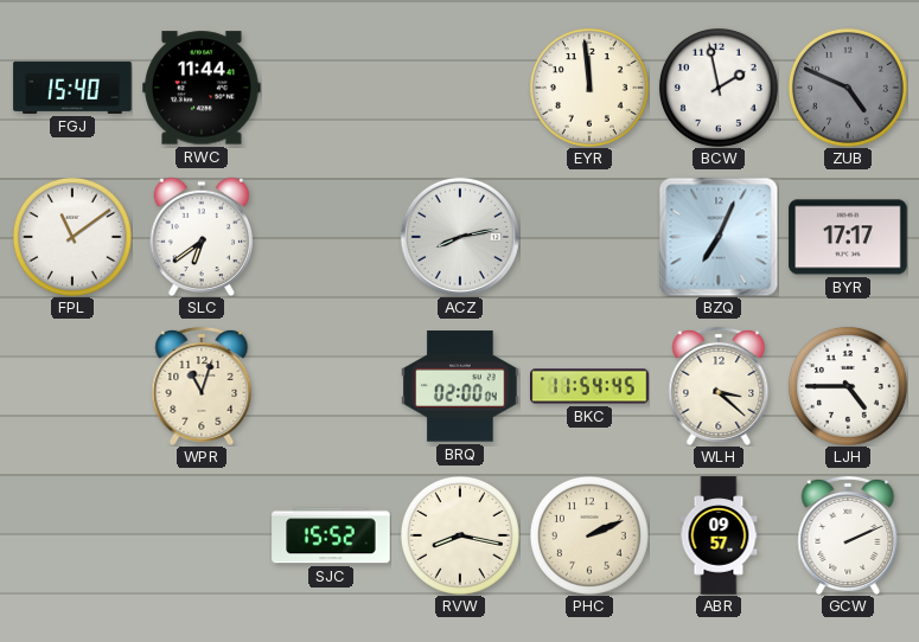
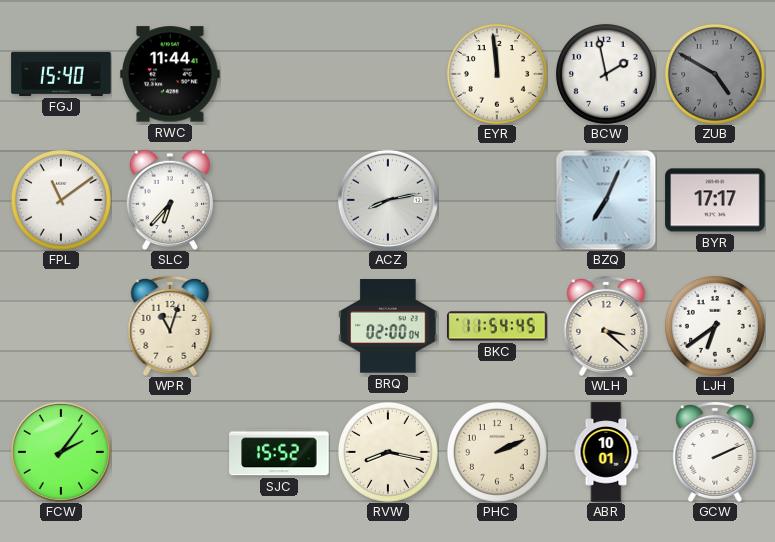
ZUB: 4:49 -> 4:50 (715, 74)
SLC: 6:39 -> 6:37 (170, 200)
LJH: 4:45 -> 6:39 (715, 326)
FCW: none -> 2:06 (61, 452)
ABR: 09:57 -> 10:01 (606, 452)
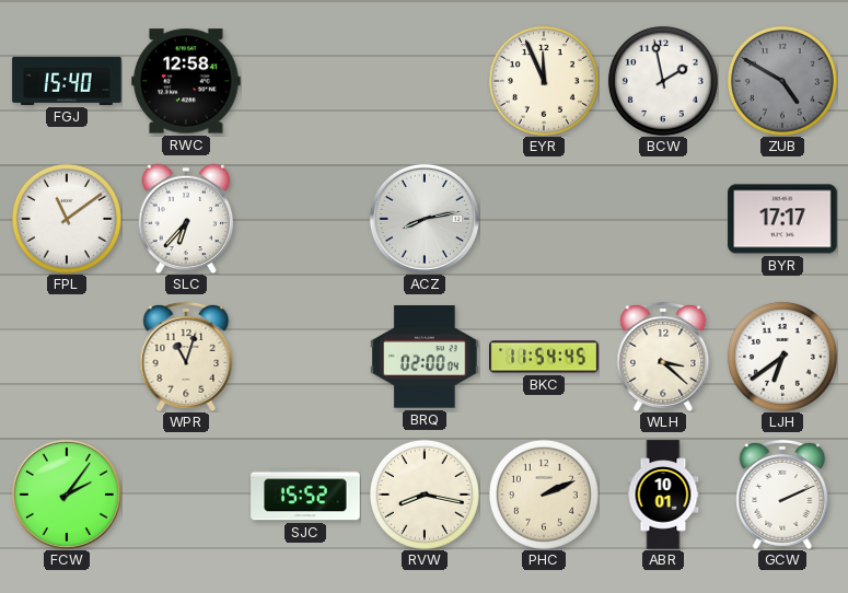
RWC: 11:44 -> 12:58 (186, 81)
EYR: 11:59 -> 11:56 (544, 81)
BZQ: 7:04 -> none (606, 200)
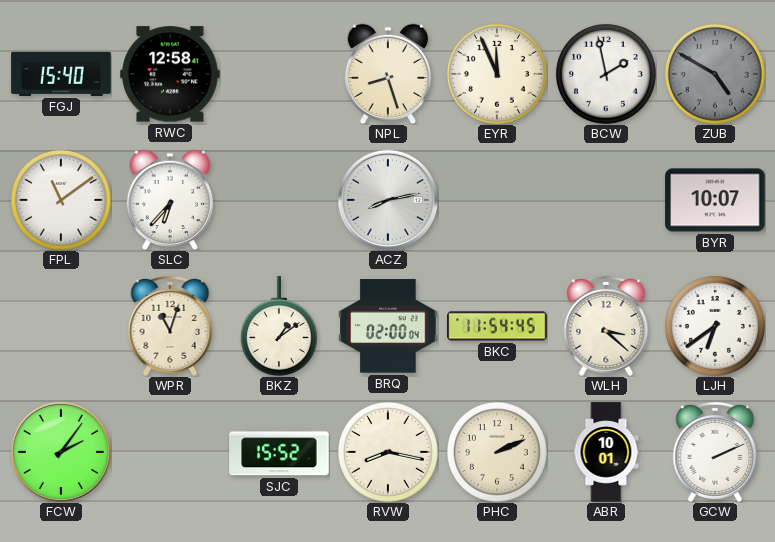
NPL: none -> 8:27 (388, 74)
BYR: 17:17 -> 10:07 (715, 200)
BKZ: none -> 1:09 (279, 326)
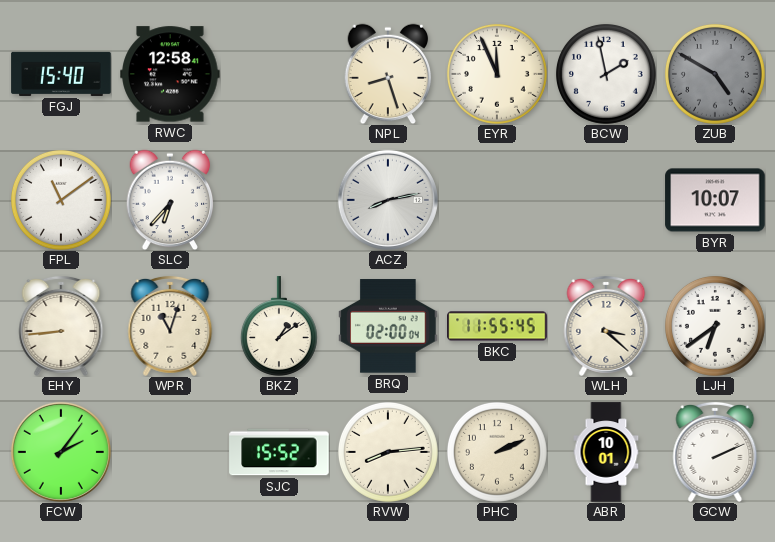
EHY: none -> 8:44 (61, 326)
BKC: 11:54 -> 11:55 (497, 326)
RVW: 8:17 -> 8:14 (388, 452)
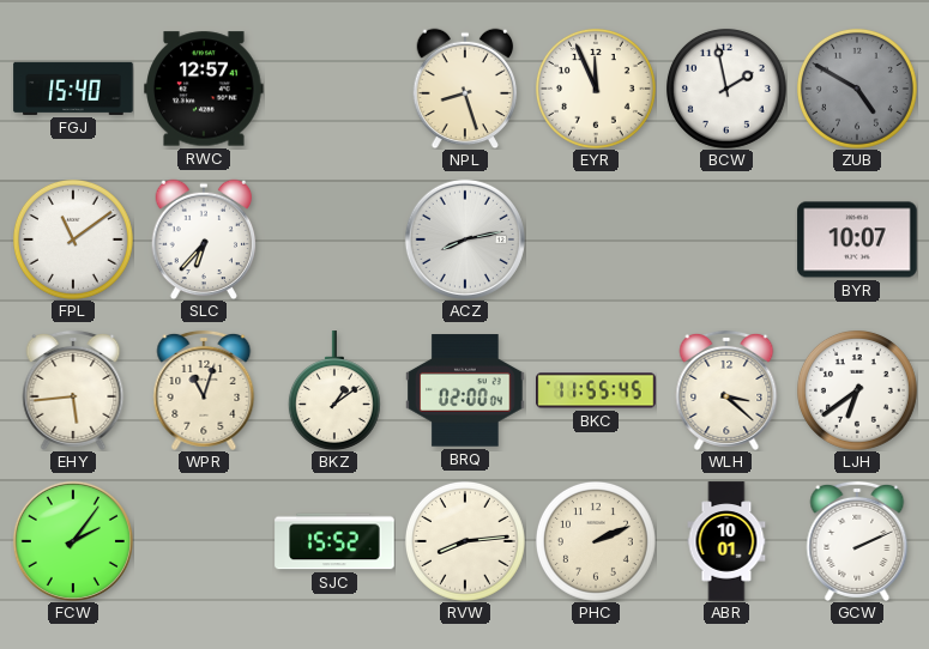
RWC: 12:58 -> 12:57 (204, 89)
EHY: 8:44 -> 5:44 (73, 390)
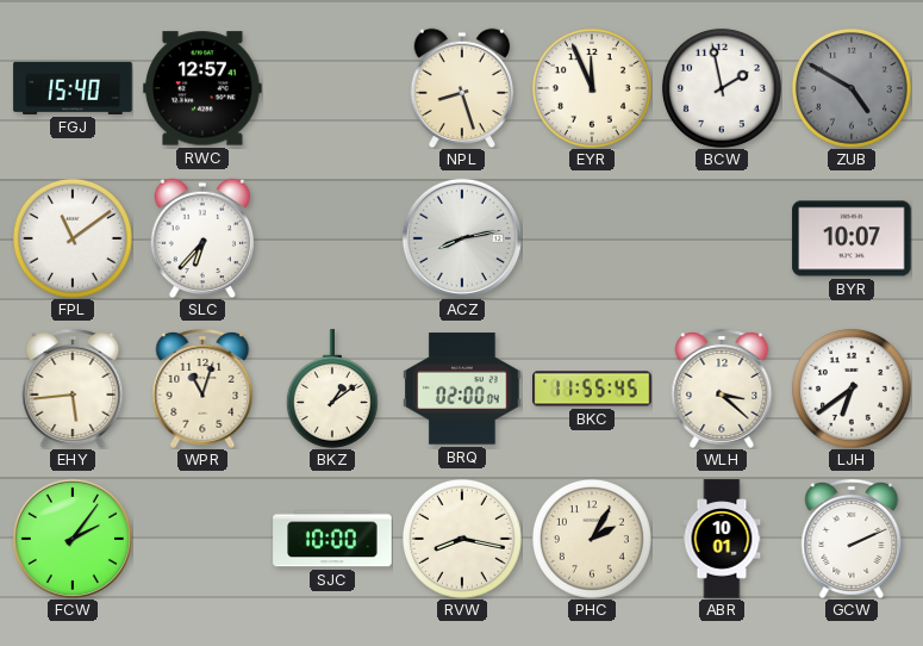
SJC: 15:52 -> 10:00 (332, 539)
RVW: 8:14 -> 8:17 (462, 539)
PHC: 2:11 -> 2:05 (592, 539)
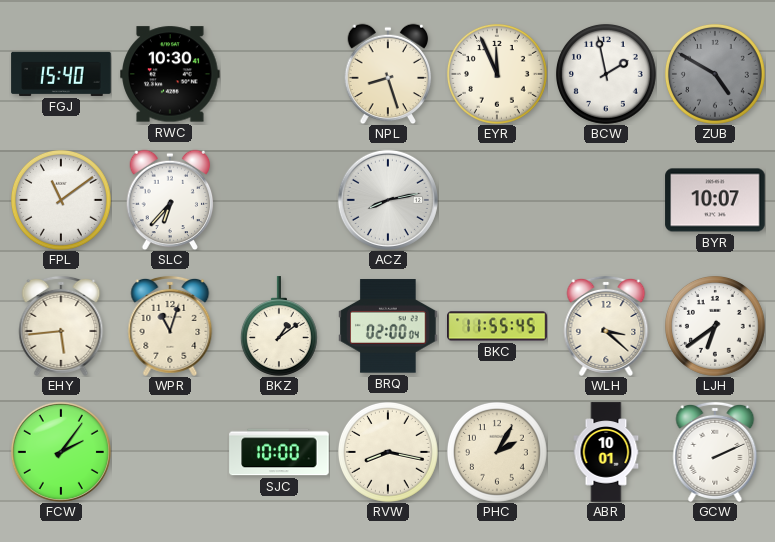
RWC: 12:57 -> 10:30 (170, 74)
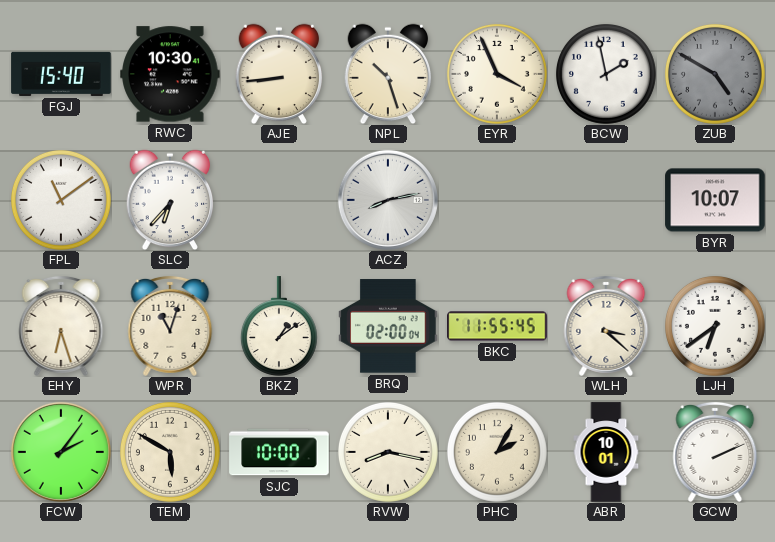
AJE: none -> 8:44 (279, 74)
NPL: 8:27 -> 10:27 (388, 74)
EYR: 11:56 -> 3:56 (497, 74)
EHY: 5:44 -> 6:27 (61, 326)
TEM: none -> 5:50 (170, 452)
